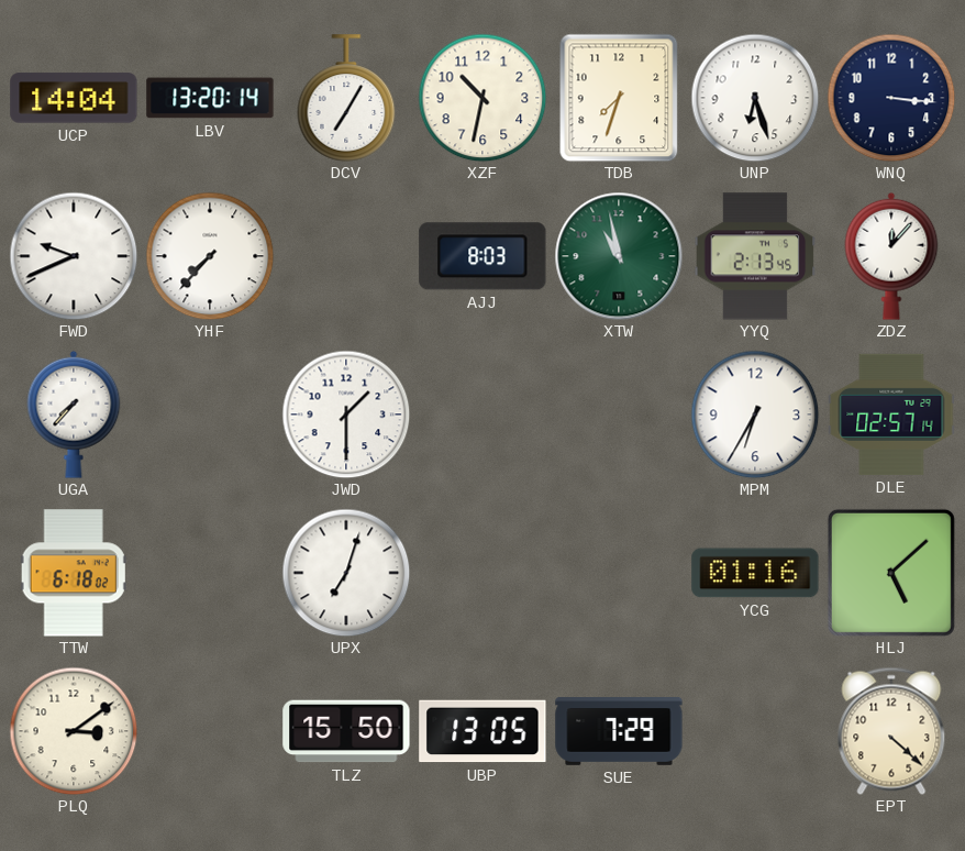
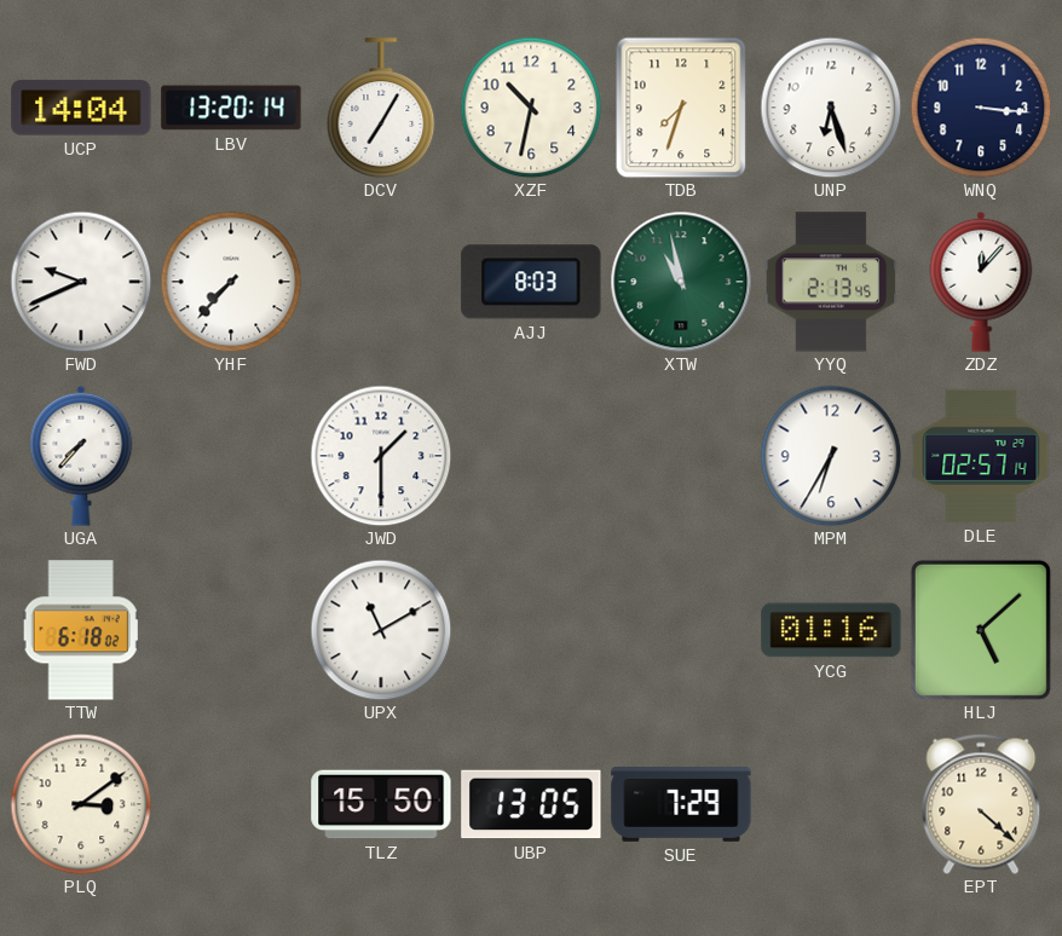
UPX: 7:03 -> 11:10 (381, 630)
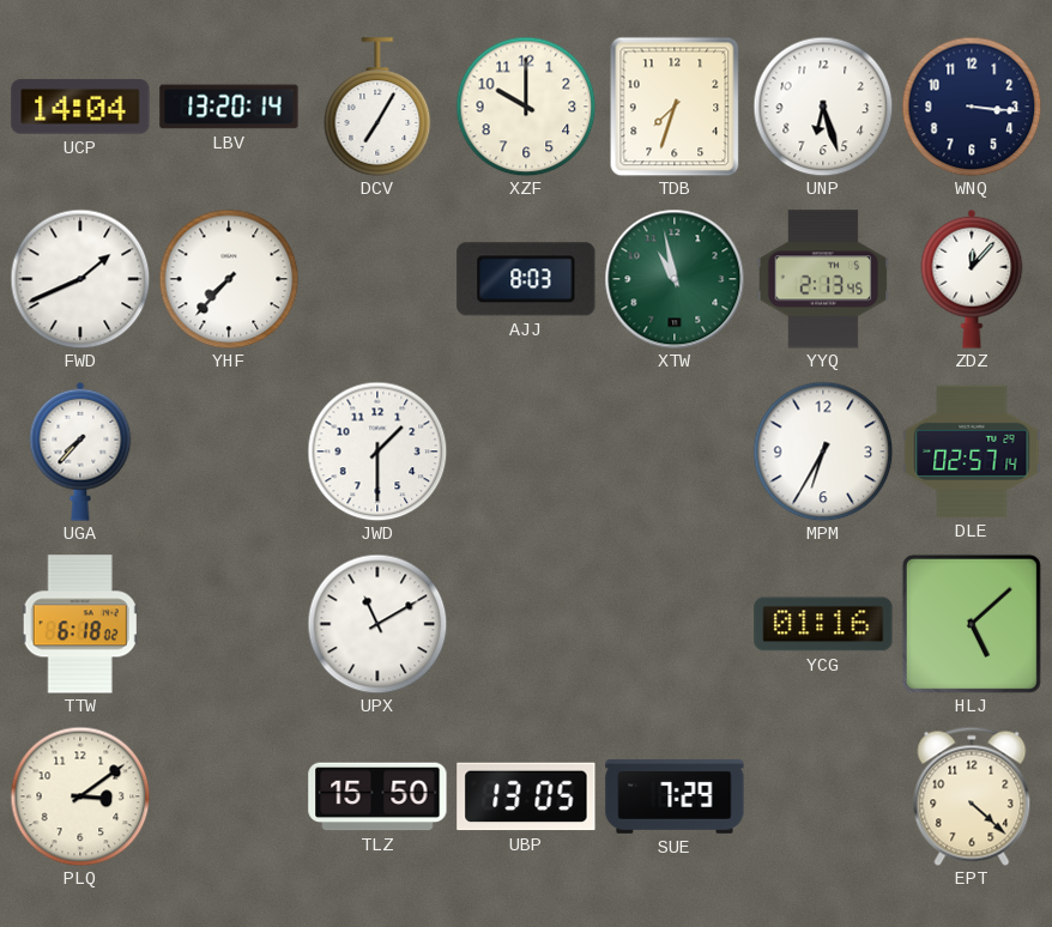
XZF: 10:32 -> 10:00 (526, 107)
FWD: 9:41 -> 1:41 (80, 279)
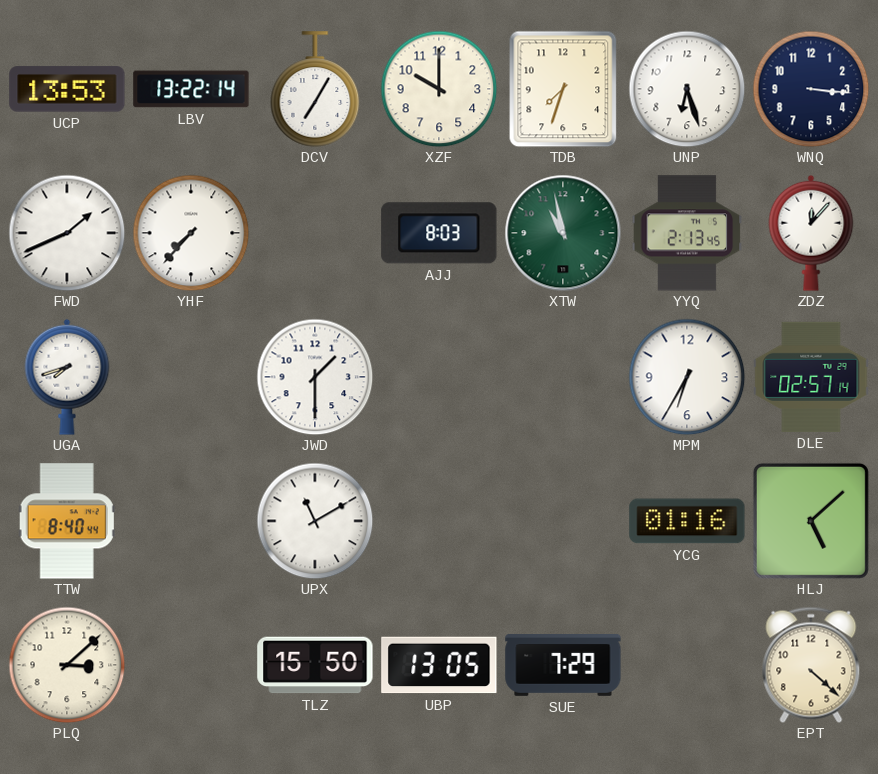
UCP: 14:04 -> 13:53 (67, 89)
LBV: 13:20 -> 13:22 (191, 89)
UGA: 7:37 -> 7:42 (67, 377)
TTW: 6:18 -> 8:40 (67, 521)
PLQ: 3:09 -> 3:08 (67, 665)
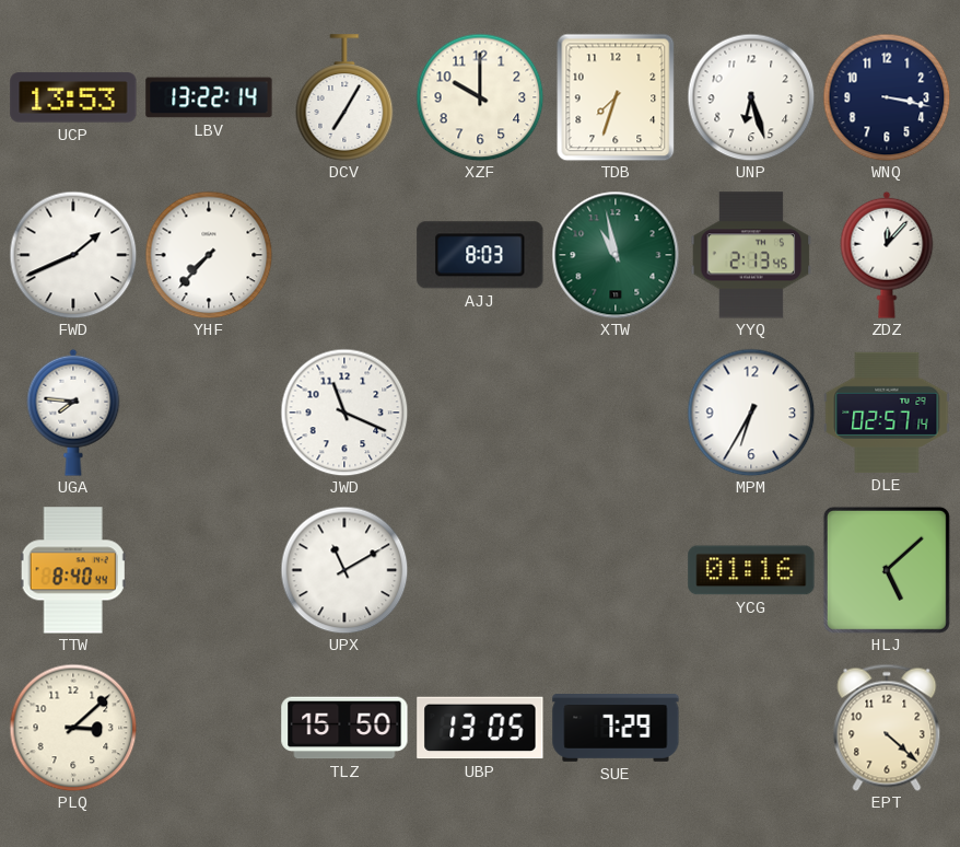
WNQ: 3:16 -> 3:17 (887, 97)
UGA: 7:42 -> 7:46 (73, 413)
JWD: 1:30 -> 11:19 (344, 413)
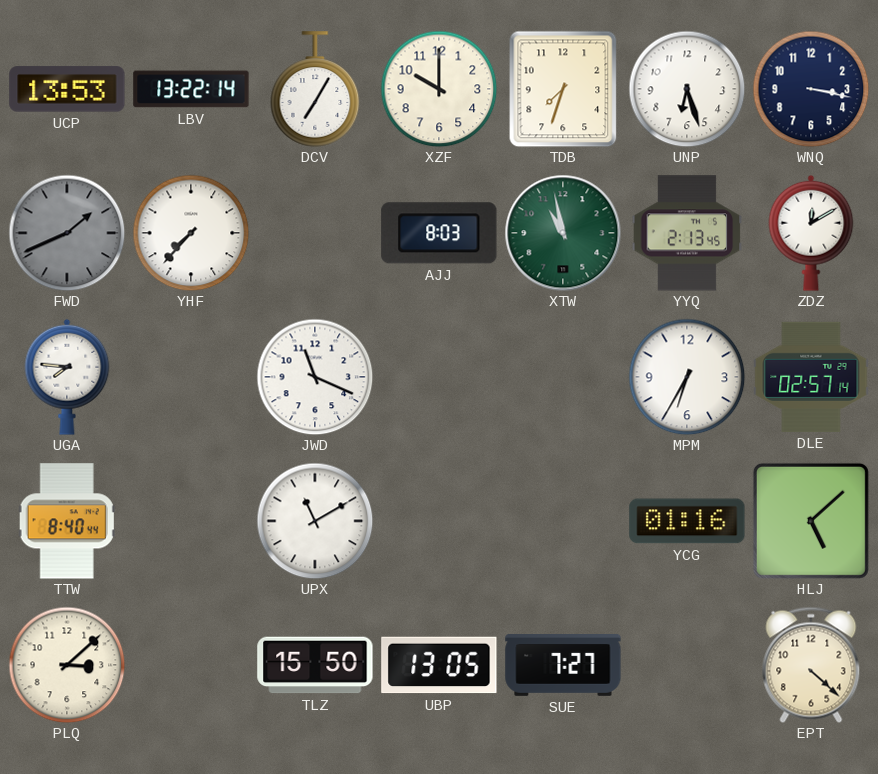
FWD dial: white -> grey (67, 233)
ZDZ: 12:07 -> 12:10 (811, 233)
SUE: 7:29 -> 7:27 (563, 666)
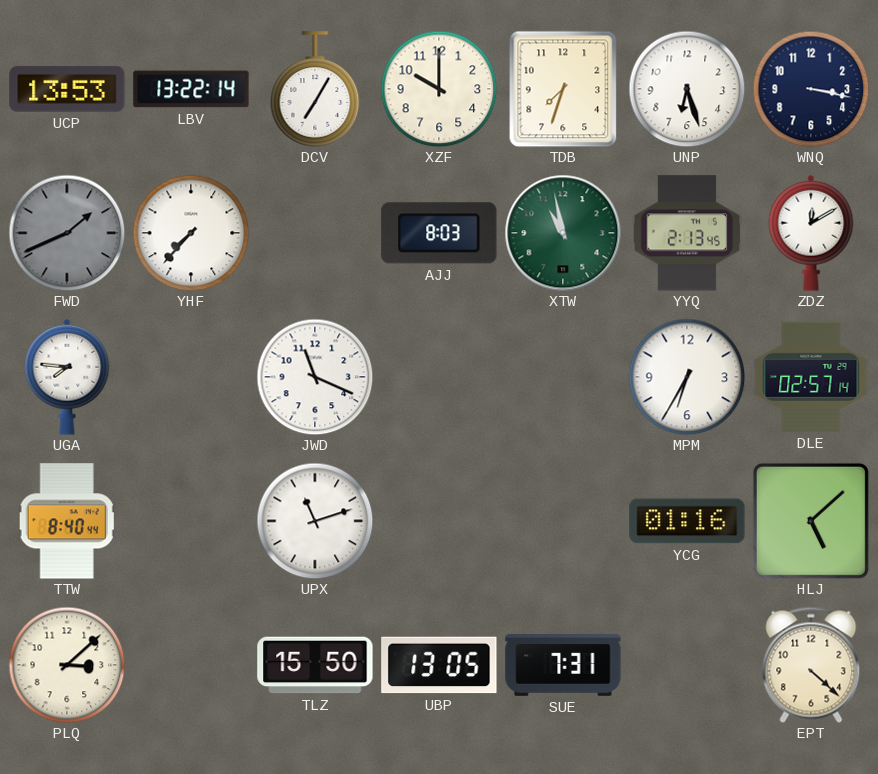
UPX: 11:10 -> 11:12 (315, 521)
SUE: 7:27 -> 7:31 (563, 666)
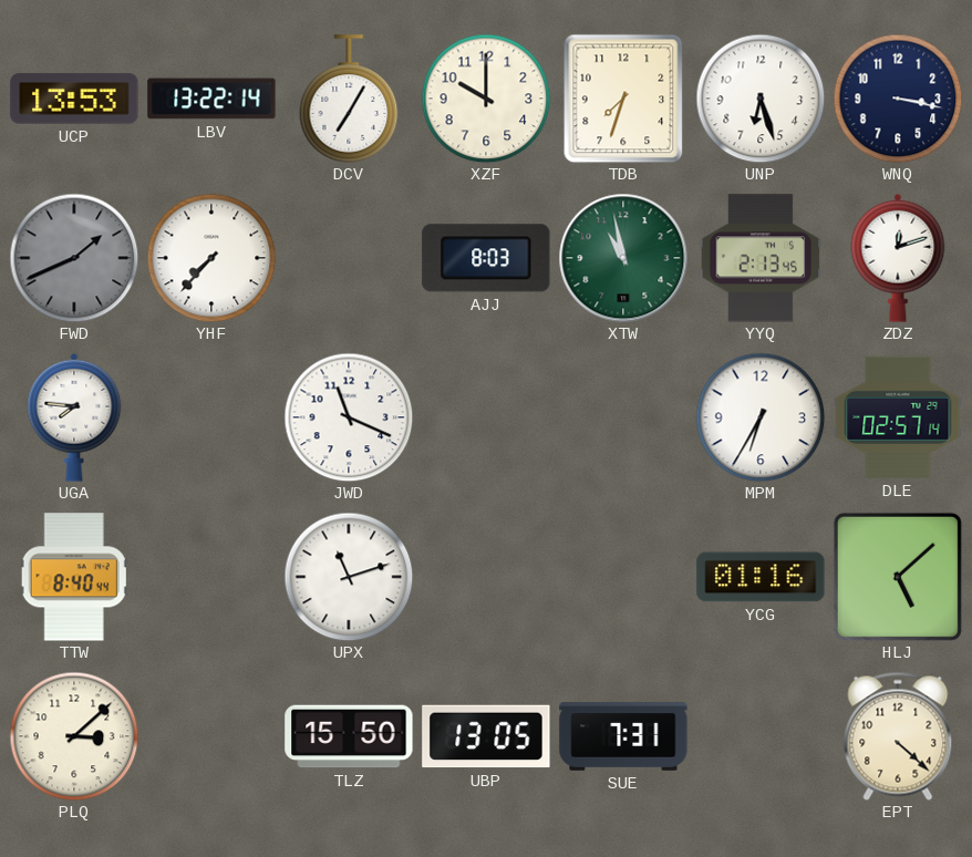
ZDZ: 12:10 -> 12:12 (898, 258)
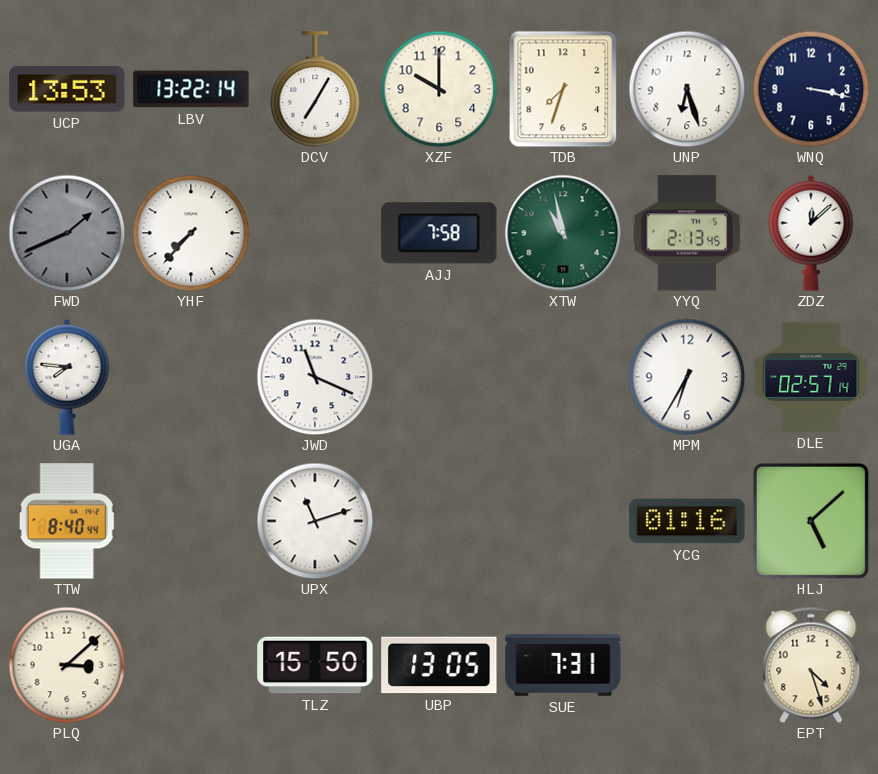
AJJ: 8:03 -> 7:58 (439, 233)
ZDZ: 12:12 -> 12:08 (811, 233)
EPT: 4:22 -> 4:27 (811, 665)
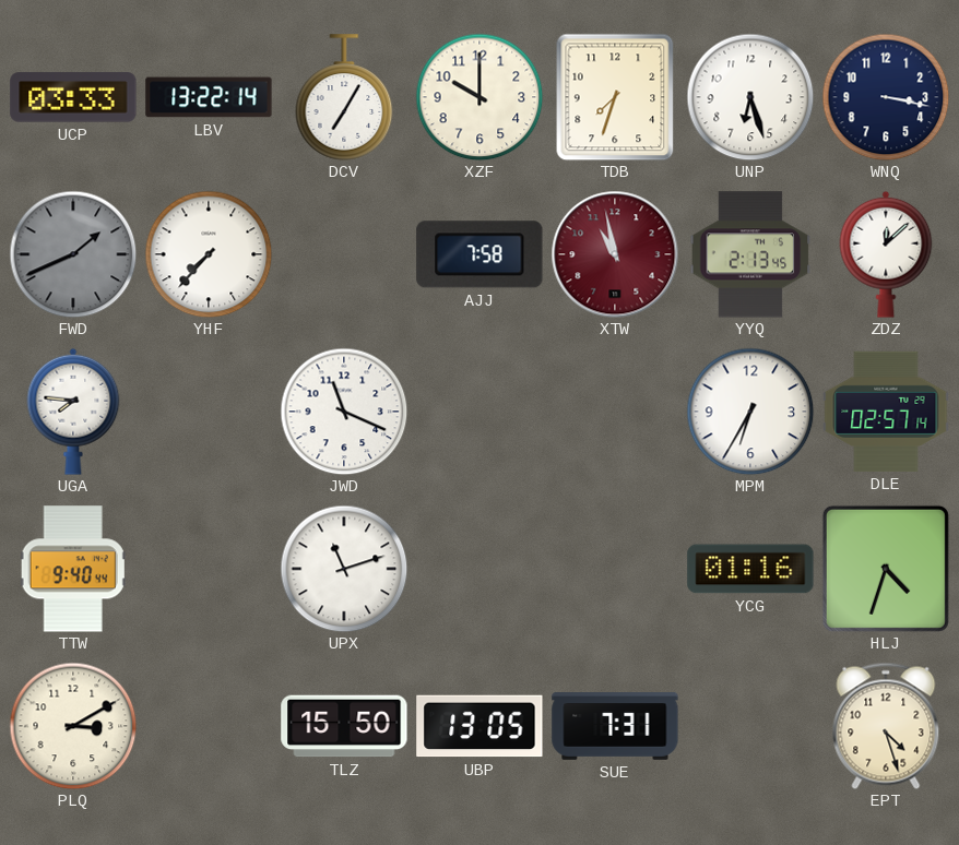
UCP: 13:53 -> 03:33 (73, 97)
XTW dial: green -> burgundy (615, 254)
TTW: 8:40 -> 9:40 (73, 569)
HLJ: 5:08 -> 4:33 (886, 569)
PLQ: 3:08 -> 3:10 (73, 726)
